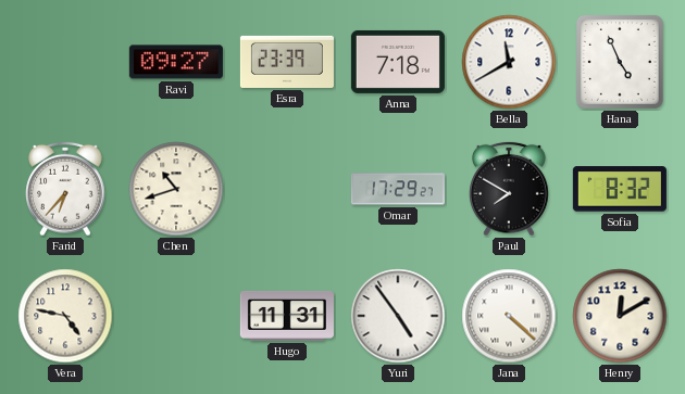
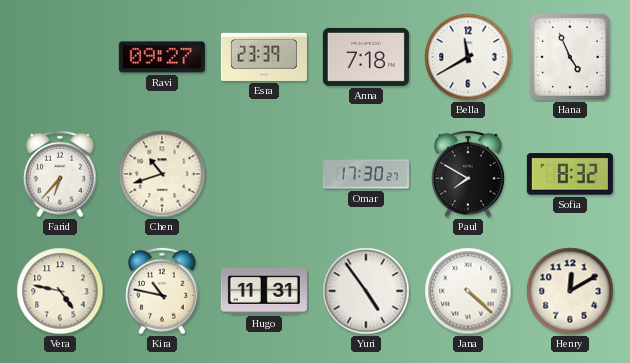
Omar: 17:29 -> 17:30 (366, 174)
Kira: none -> 10:47 (162, 291)
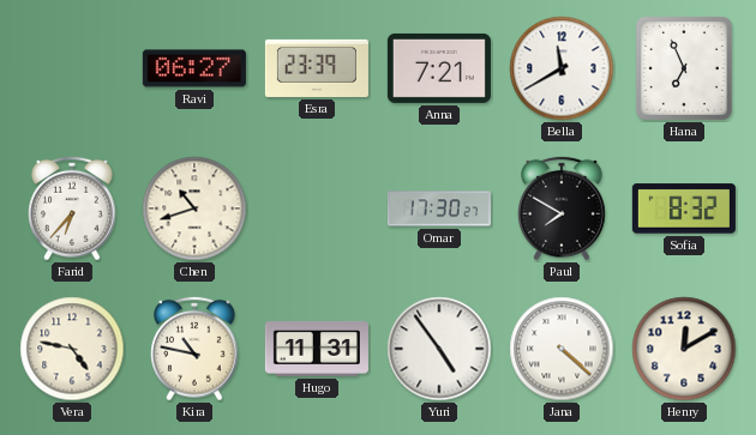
Ravi: 09:27 -> 06:27 (194, 68)
Anna: 7:18 -> 7:21 (439, 68)
Hana: 4:56 -> 6:56 (684, 68)
